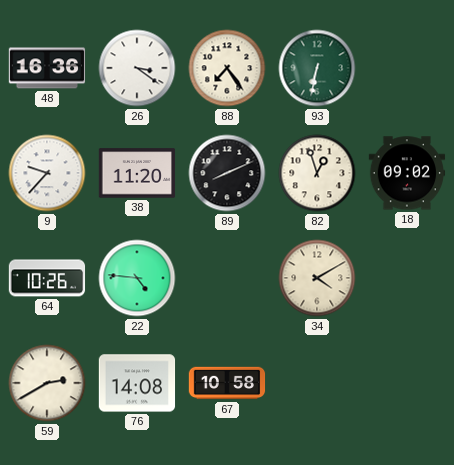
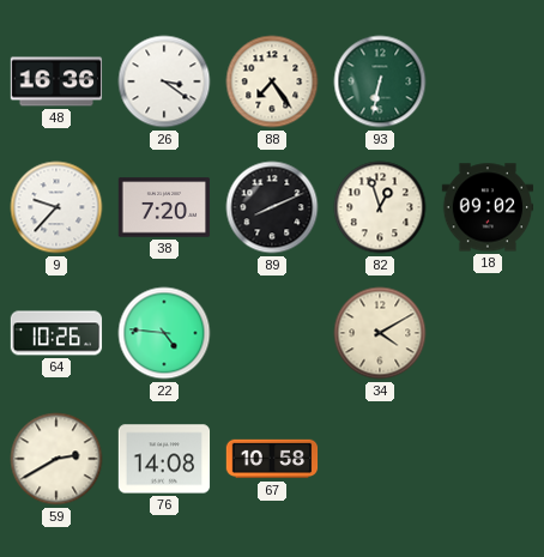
38: 11:20 -> 7:20 (164, 207)
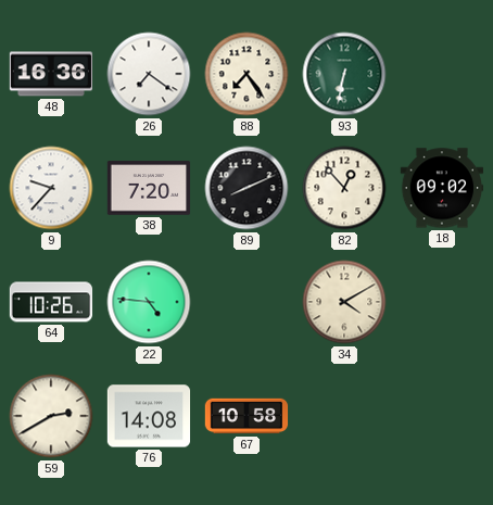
26: 3:21 -> 7:21 (149, 74)
82: 12:57 -> 12:53 (344, 188)
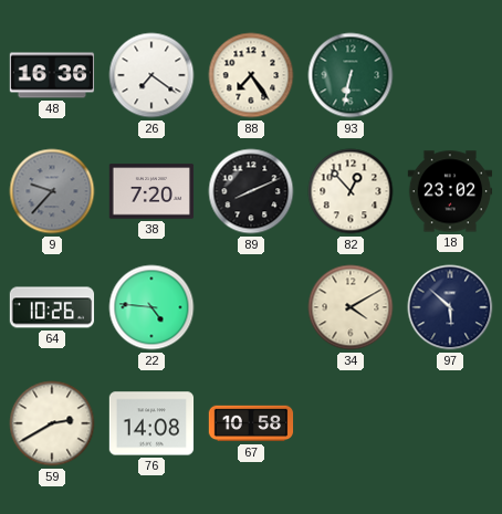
9 dial: white -> grey (52, 191)
18: 09:02 -> 23:02 (450, 191)
97: none -> 5:52 (450, 307)
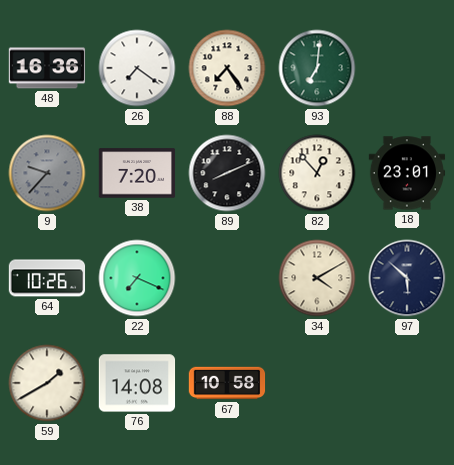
93: 6:32 -> 7:01 (317, 68)
18: 23:02 -> 23:01 (407, 173)
22: 4:46 -> 7:19 (137, 278)
59: 2:40 -> 1:40 (47, 383)
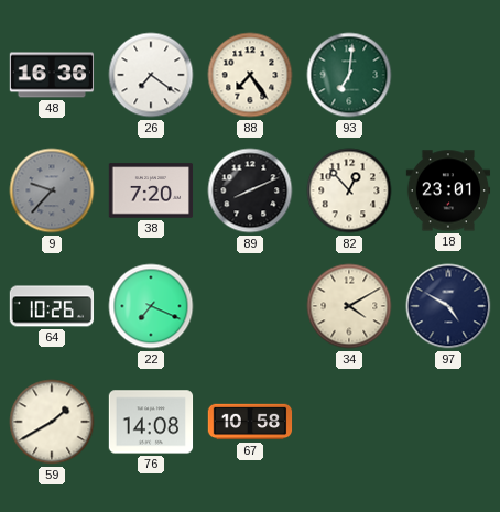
97: 5:52 -> 4:50 (448, 306)
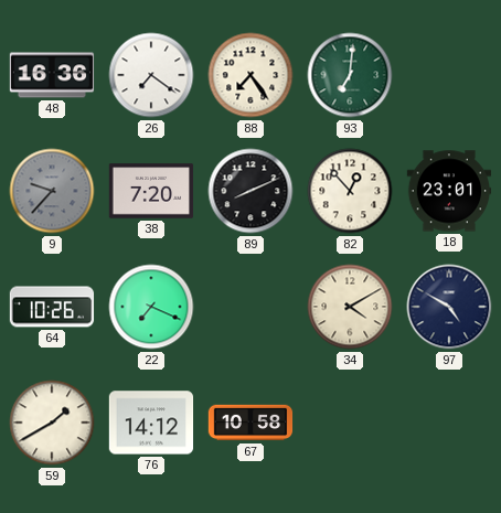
76: 14:08 -> 14:12 (151, 423)
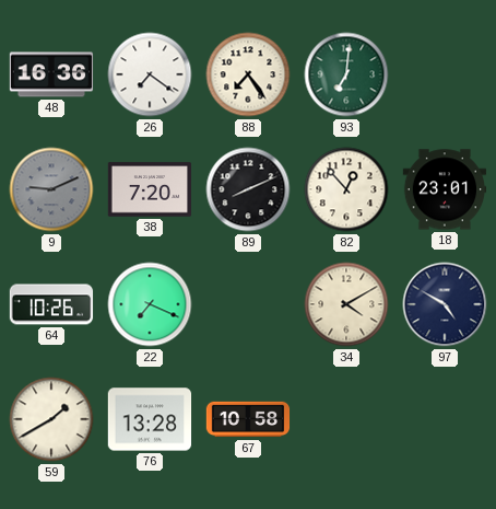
9: 9:37 -> 9:11 (51, 189)
76: 14:12 -> 13:28 (150, 419)
